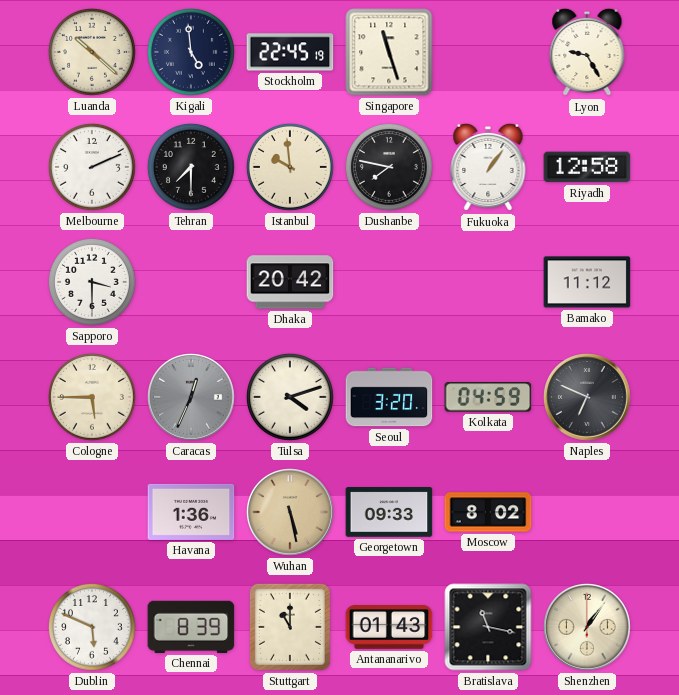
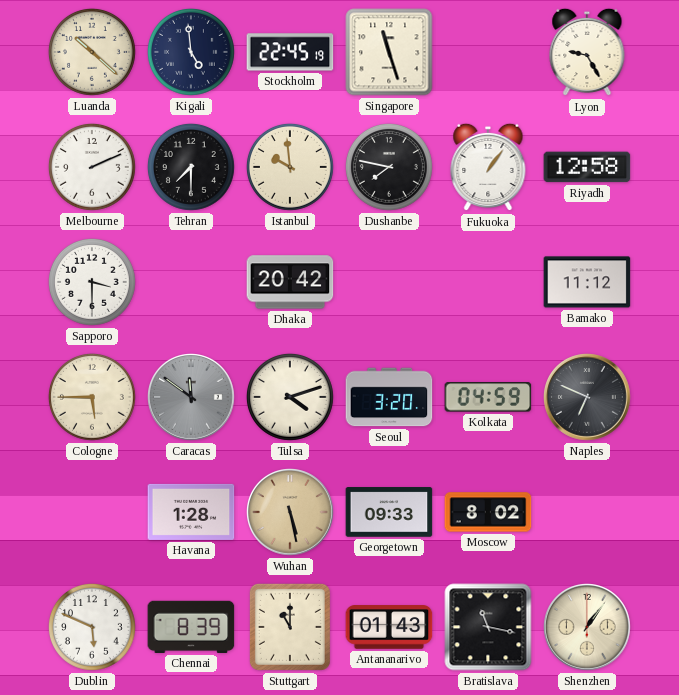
Caracas: 12:34 -> 11:51 (192, 398)
Havana: 1:36 -> 1:28 (191, 512)
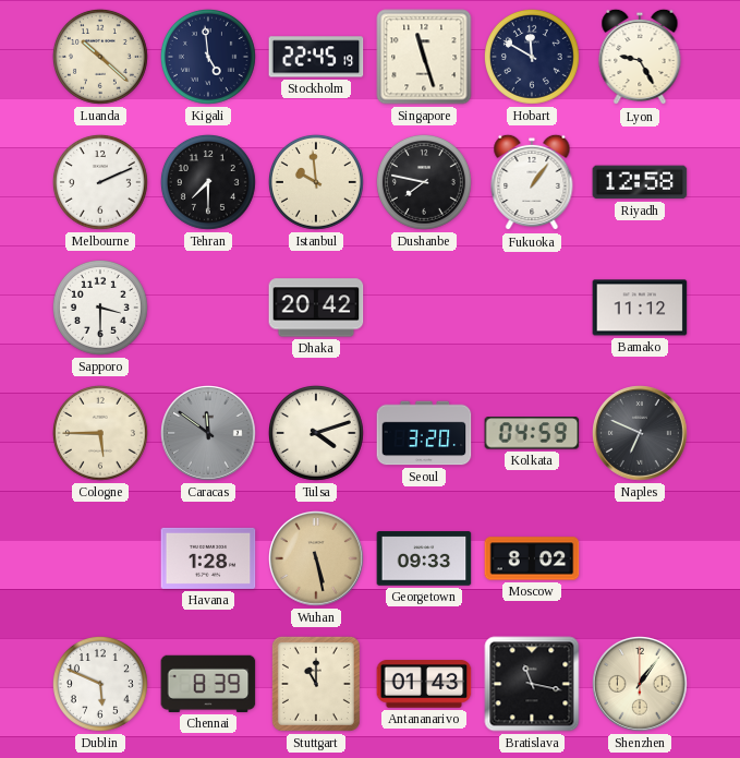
Hobart: none -> 11:50 (532, 57)
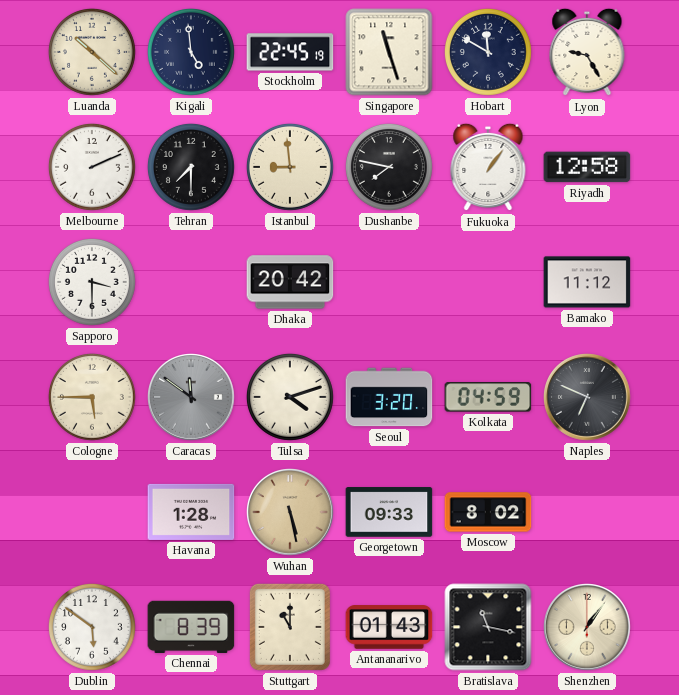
Istanbul: 9:59 -> 8:59 (290, 167)
Dublin: 5:49 -> 5:51 (92, 627)
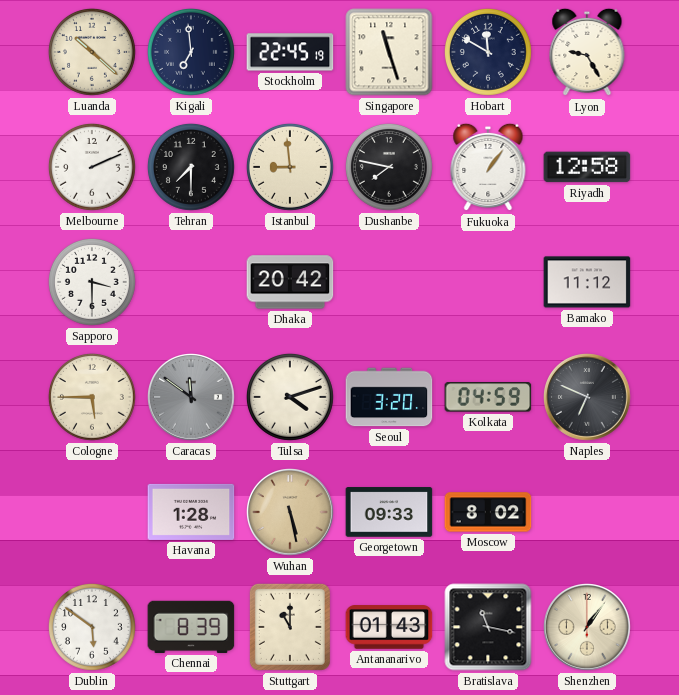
Kigali: 4:59 -> 6:59 (191, 52)
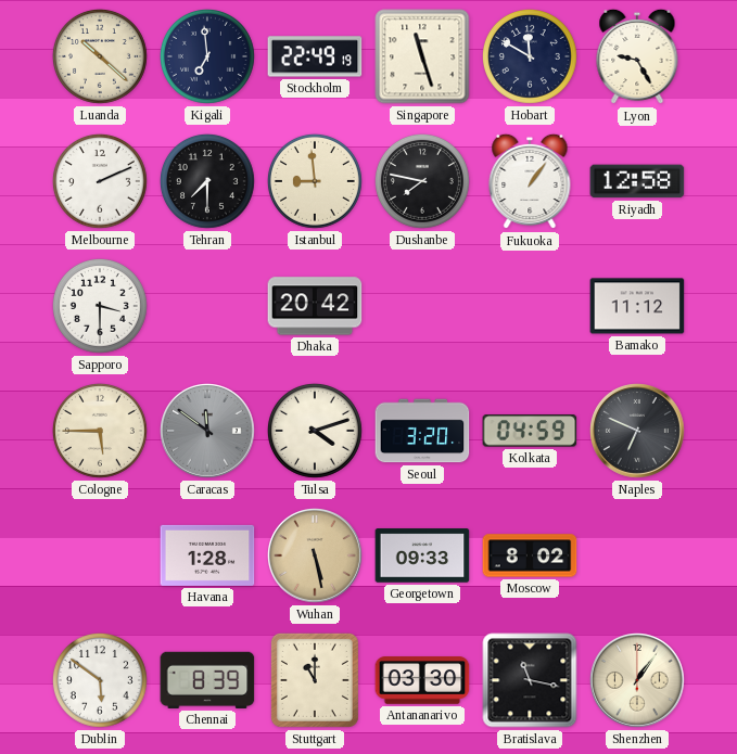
Stockholm: 22:45 -> 22:49 (315, 56)
Antananarivo: 01:43 -> 03:30 (422, 680)
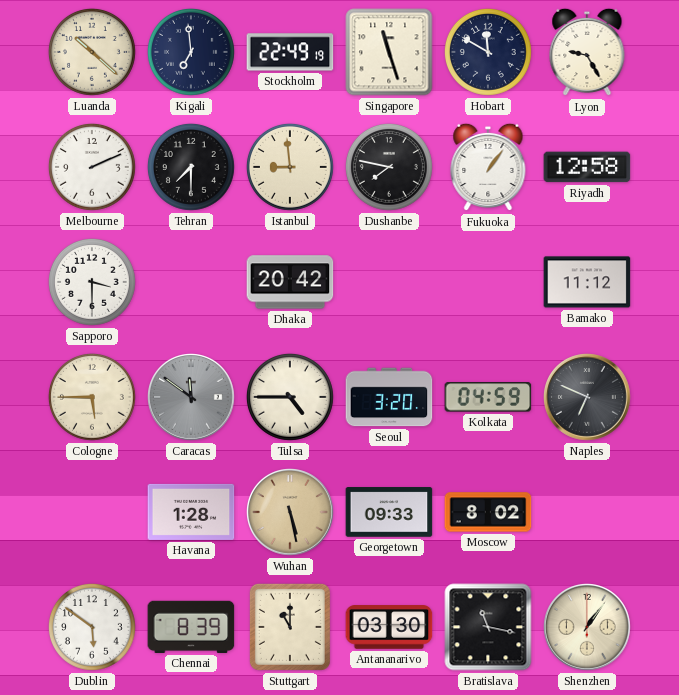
Tulsa: 4:12 -> 4:45 (290, 397)
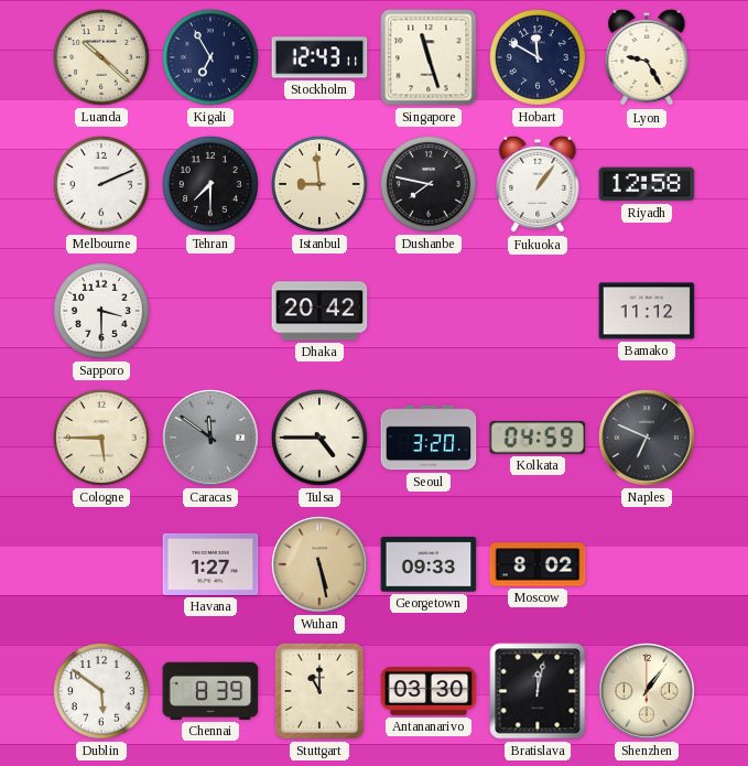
Kigali: 6:59 -> 6:55 (210, 57)
Stockholm: 22:49 -> 12:43 (319, 57)
Havana: 1:28 -> 1:27 (210, 564)
Bratislava: 11:17 -> 12:02 (538, 691)
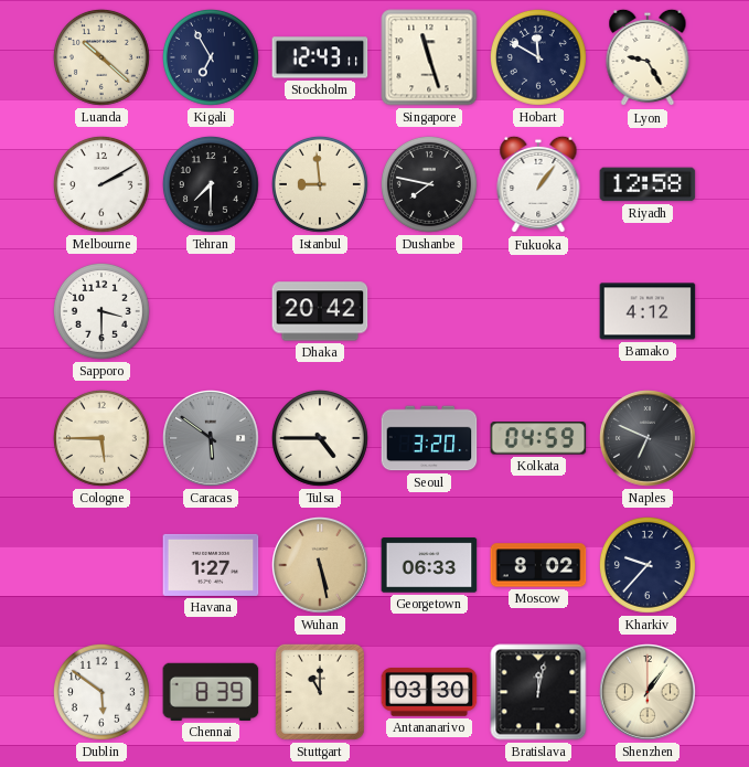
Melbourne: 2:11 -> 2:10 (101, 184)
Bamako: 11:12 -> 4:12 (648, 311)
Caracas: 11:51 -> 5:51 (212, 439)
Georgetown: 09:33 -> 06:33 (429, 565)
Kharkiv: none -> 9:37 (648, 565)
